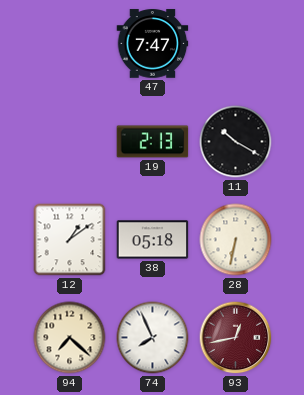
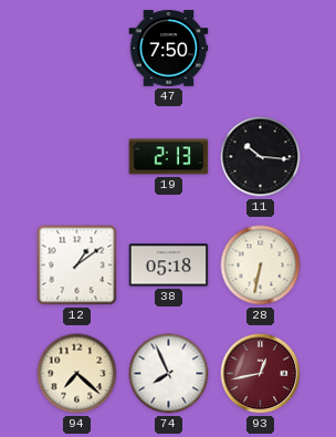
47: 7:47 -> 7:50 (169, 49)
11: 10:20 -> 10:16 (261, 157)
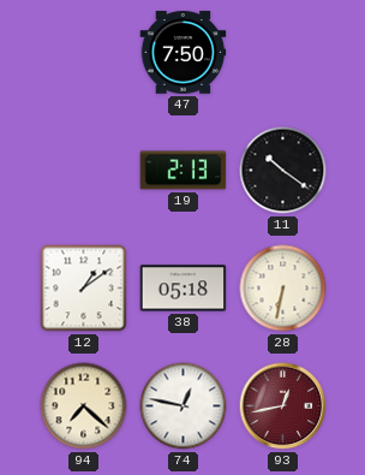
11: 10:16 -> 10:21 (283, 171)
74: 7:56 -> 12:47 (184, 406)
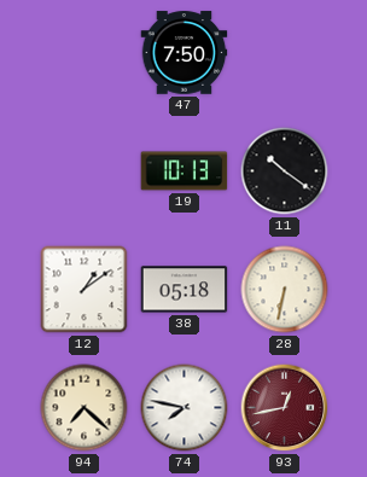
19: 2:13 -> 10:13 (185, 171)
74: 12:47 -> 7:47 (185, 408)
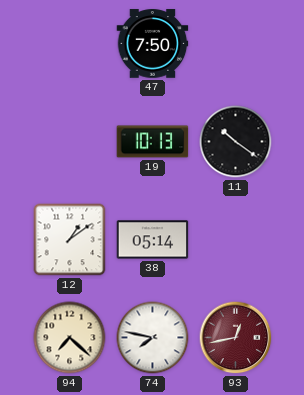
38: 05:18 -> 05:14 (153, 240)
28: 6:32 -> none (285, 290)
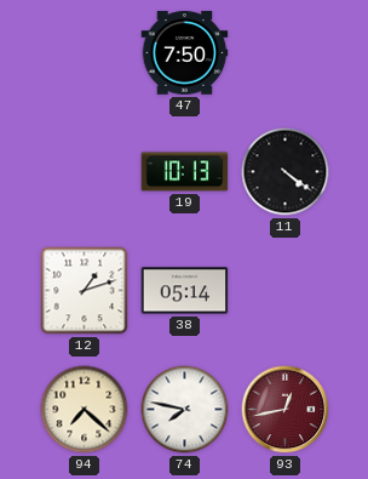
11: 10:21 -> 4:21 (286, 172)
12: 1:09 -> 1:12 (85, 291)
